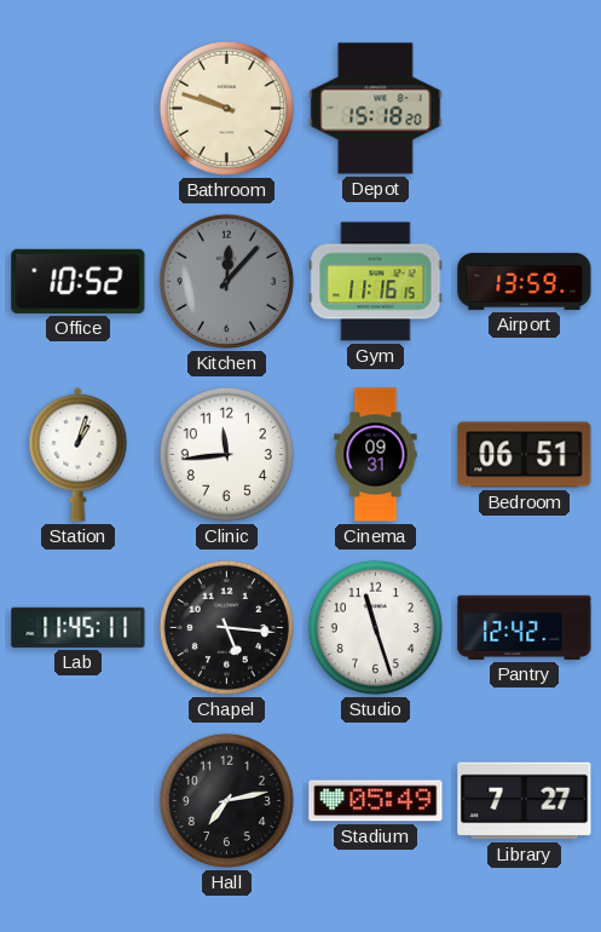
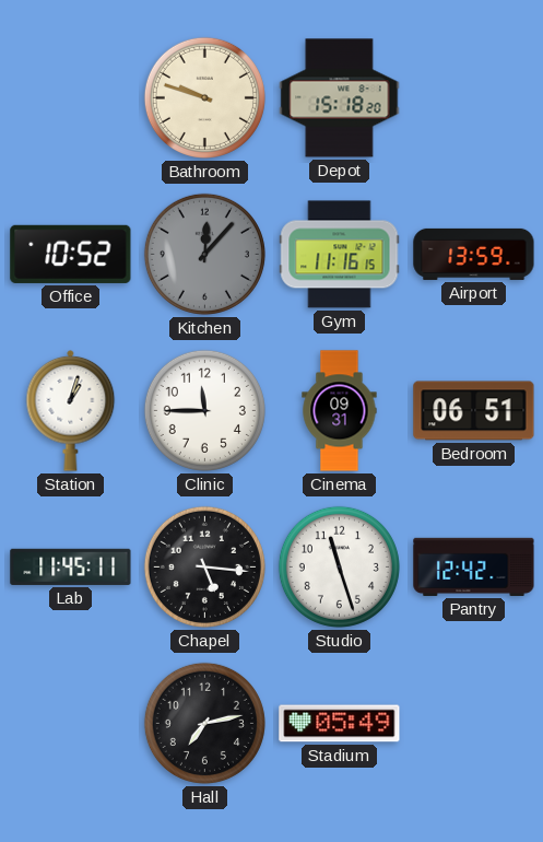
Clinic: 11:44 -> 11:45 (204, 410)
Library: 7:27 -> none (525, 801)
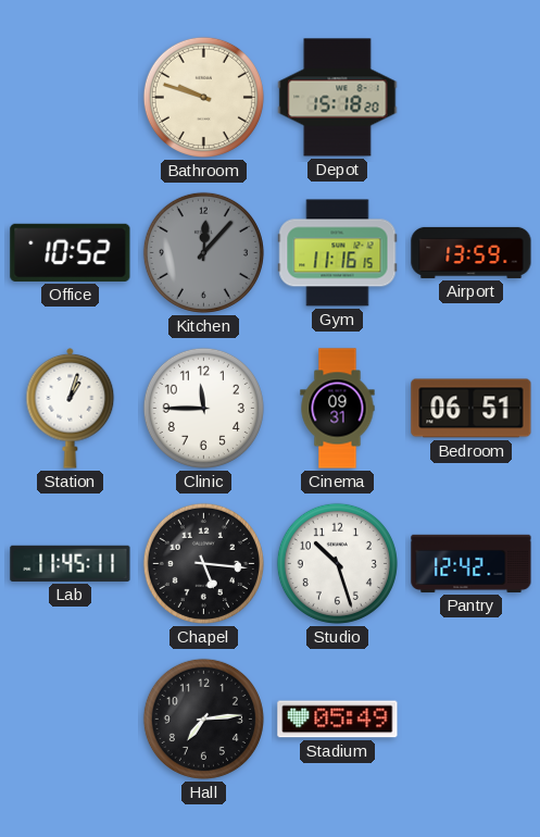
Studio: 11:27 -> 10:27 (337, 563)
Hall: 7:13 -> 7:14 (203, 719)
